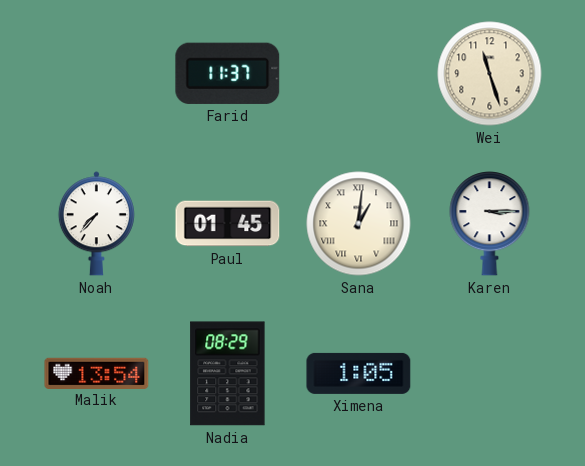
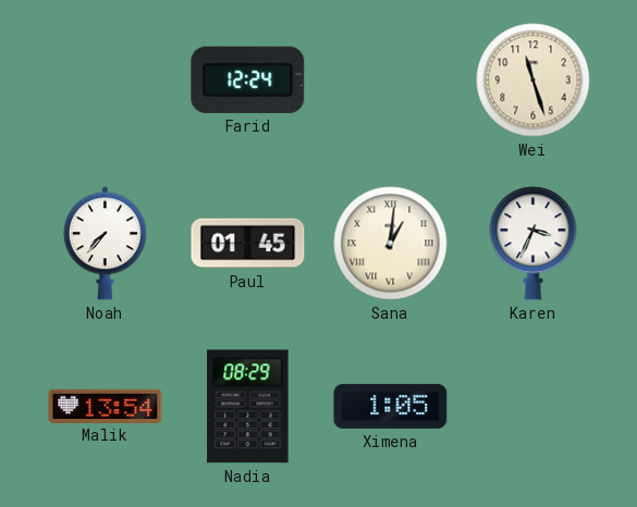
Farid: 11:37 -> 12:24 (248, 79)
Karen: 3:15 -> 3:34 (534, 244)
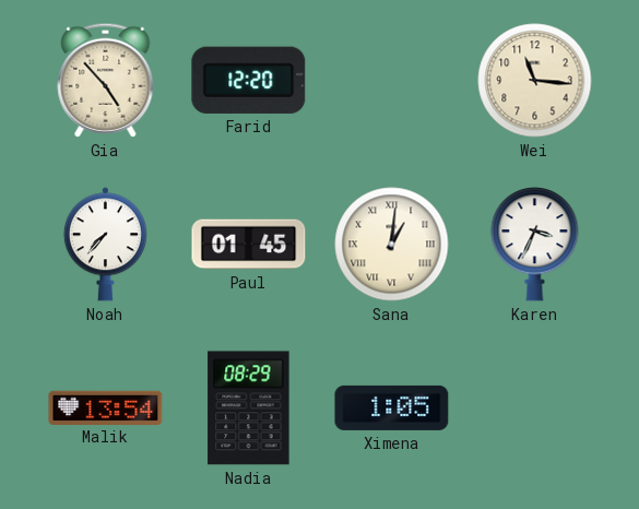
Gia: none -> 4:53 (106, 80)
Farid: 12:24 -> 12:20 (249, 80)
Wei: 11:27 -> 11:16 (535, 81)
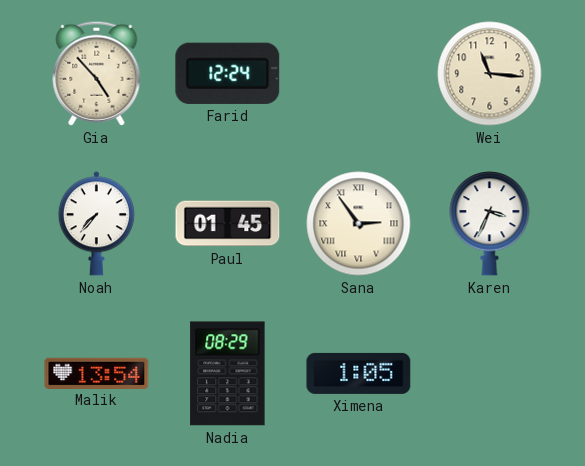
Farid: 12:20 -> 12:24 (228, 73)
Sana: 1:01 -> 2:54 (359, 224)
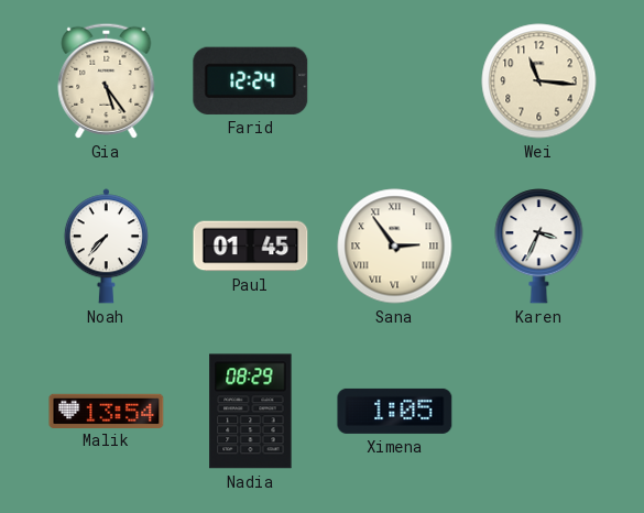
Gia: 4:53 -> 5:24 (107, 80)
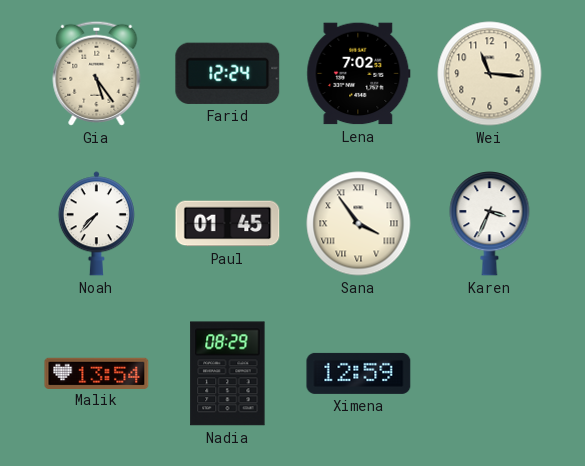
Lena: none -> 7:02 (359, 74)
Sana: 2:54 -> 3:54 (359, 224)
Ximena: 1:05 -> 12:59 (359, 373)
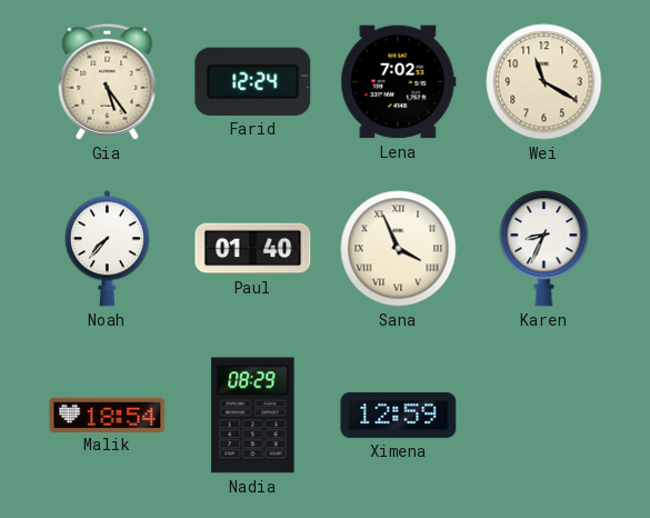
Wei: 11:16 -> 11:20 (544, 82)
Paul: 01:45 -> 01:40 (253, 249)
Sana: 3:54 -> 3:56 (399, 249)
Karen: 3:34 -> 8:34 (544, 249)
Malik: 13:54 -> 18:54 (108, 415)
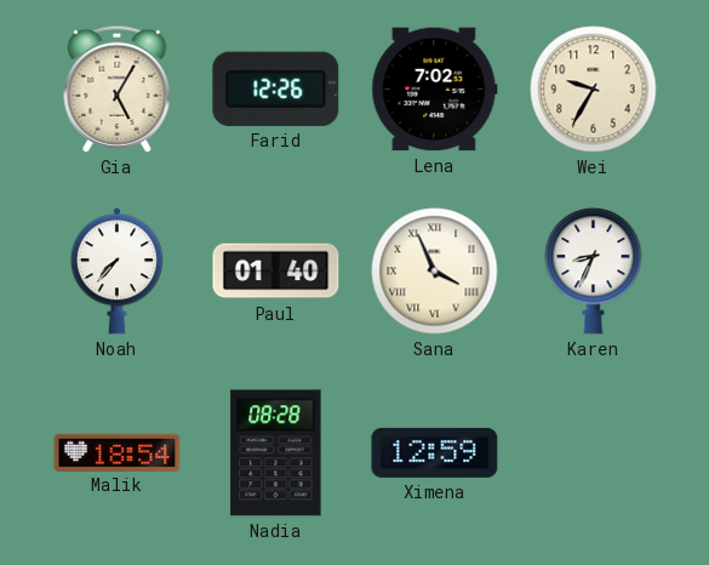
Gia: 5:24 -> 5:05 (118, 89)
Farid: 12:24 -> 12:26 (276, 89)
Wei: 11:20 -> 9:35 (594, 90)
Nadia: 08:29 -> 08:28 (276, 453)
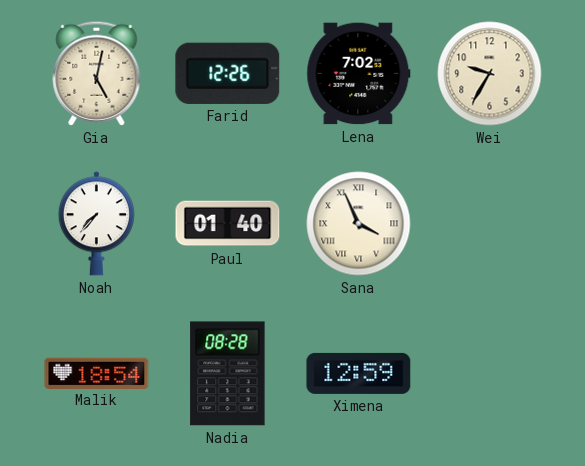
Gia: 5:05 -> 5:02 (97, 73)
Karen: 8:34 -> none (594, 272)
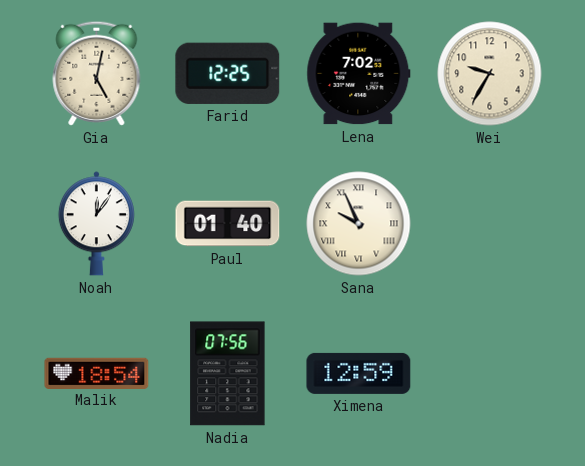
Farid: 12:26 -> 12:25 (228, 73)
Noah: 7:37 -> 12:06 (96, 224)
Sana: 3:56 -> 9:56 (359, 224)
Nadia: 08:28 -> 07:56 (228, 374)
